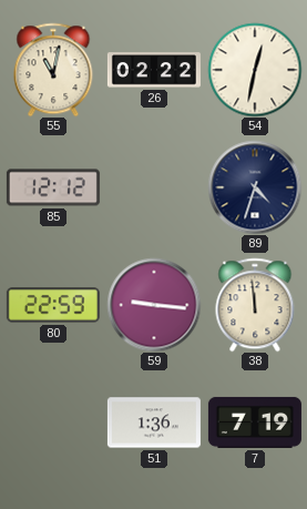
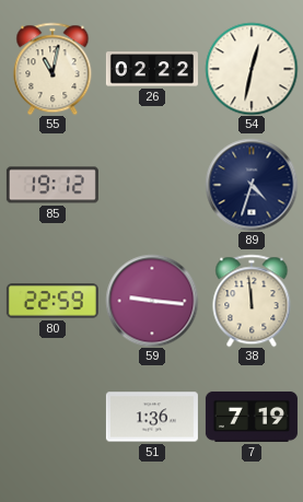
85: 12:12 -> 19:12 (53, 185)
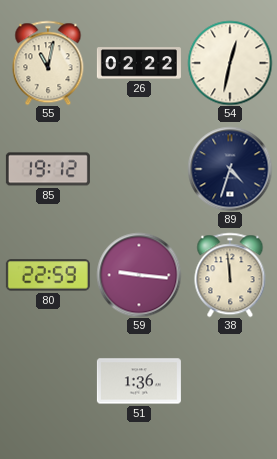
7: 7:19 -> none (252, 417)
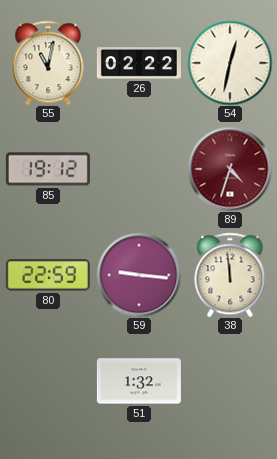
89 dial: navy -> burgundy (230, 169)
51: 1:36 -> 1:32 (139, 381)
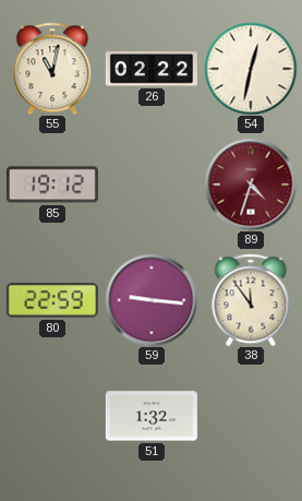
38: 11:59 -> 11:54 (251, 300)
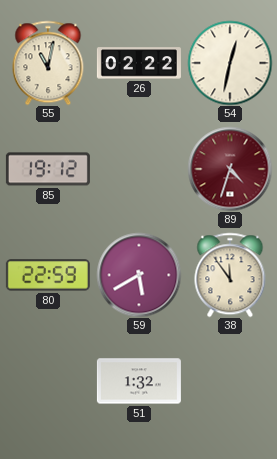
59: 9:16 -> 5:40 (139, 275)
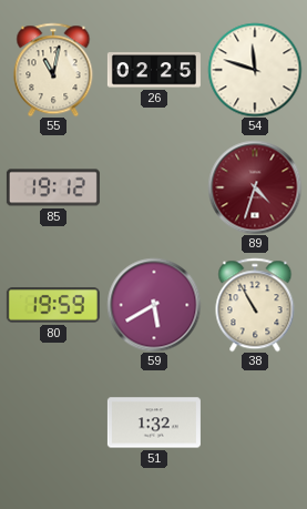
26: 02:22 -> 02:25 (154, 70)
54: 12:32 -> 11:48 (255, 70)
80: 22:59 -> 19:59 (53, 305)
38: 11:54 -> 10:55 (255, 305)
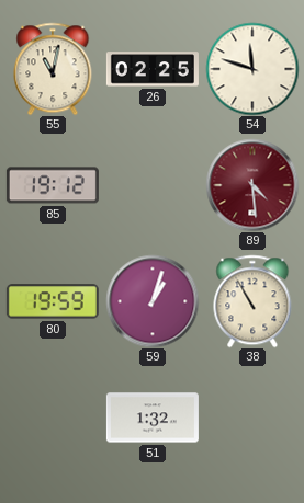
89: 4:33 -> 4:29 (252, 185)
59: 5:40 -> 1:03 (153, 301)
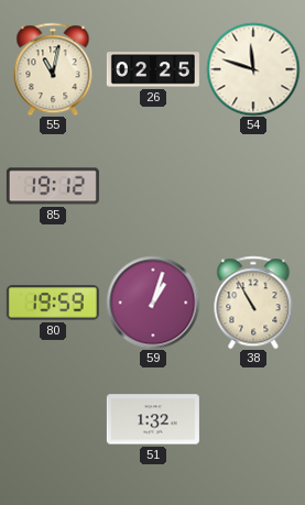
89: 4:29 -> none (252, 185)
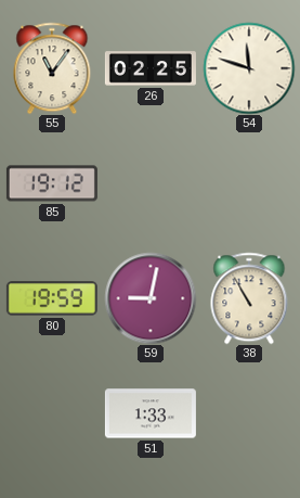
55: 11:02 -> 11:06 (52, 68)
59: 1:03 -> 9:02 (151, 298)
51: 1:32 -> 1:33 (151, 413)
